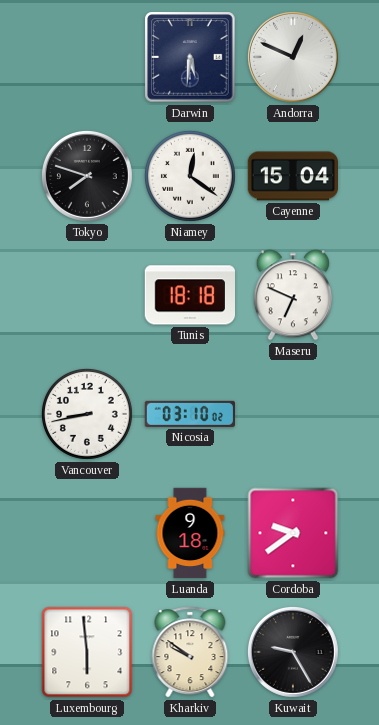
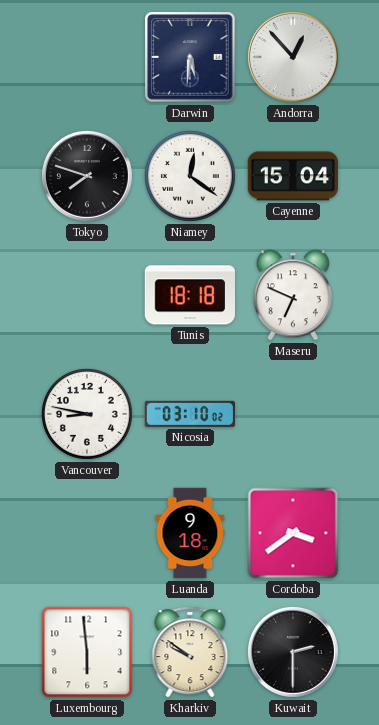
Andorra: 12:49 -> 12:53 (293, 57)
Vancouver: 8:43 -> 8:47 (87, 414)
Cordoba: 9:39 -> 3:39 (293, 533)
Kuwait: 9:25 -> 2:30 (293, 652)
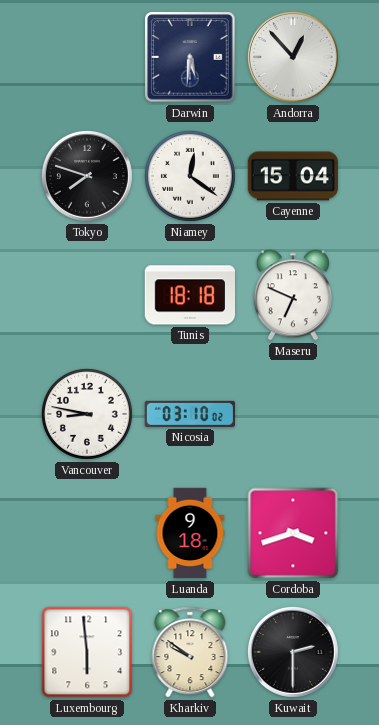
Cordoba: 3:39 -> 3:42 (293, 533)
